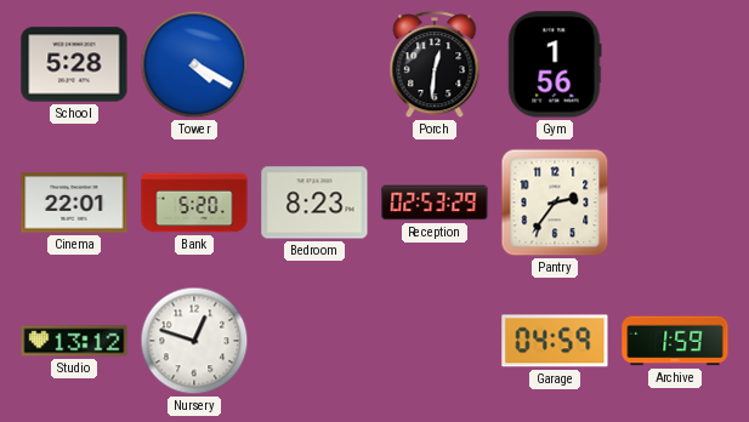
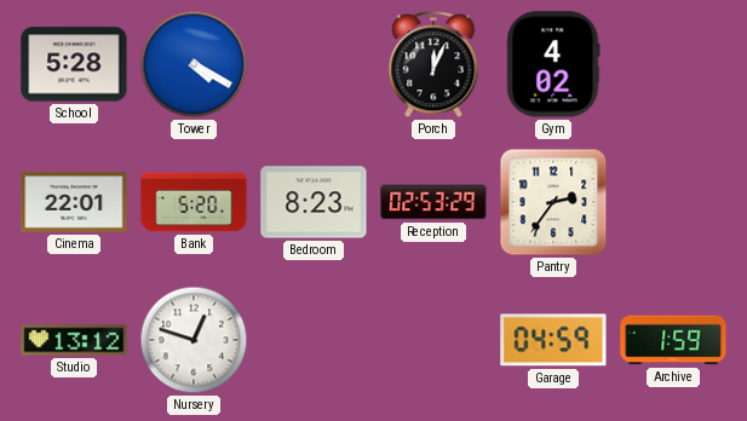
Porch: 12:31 -> 12:04 (433, 65)
Gym: 1:56 -> 4:02 (553, 64)
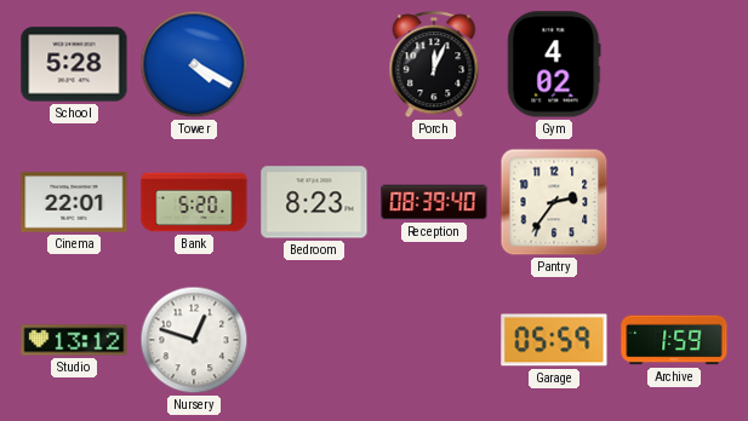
Reception: 02:53 -> 08:39 (434, 202)
Garage: 04:59 -> 05:59 (554, 340)
